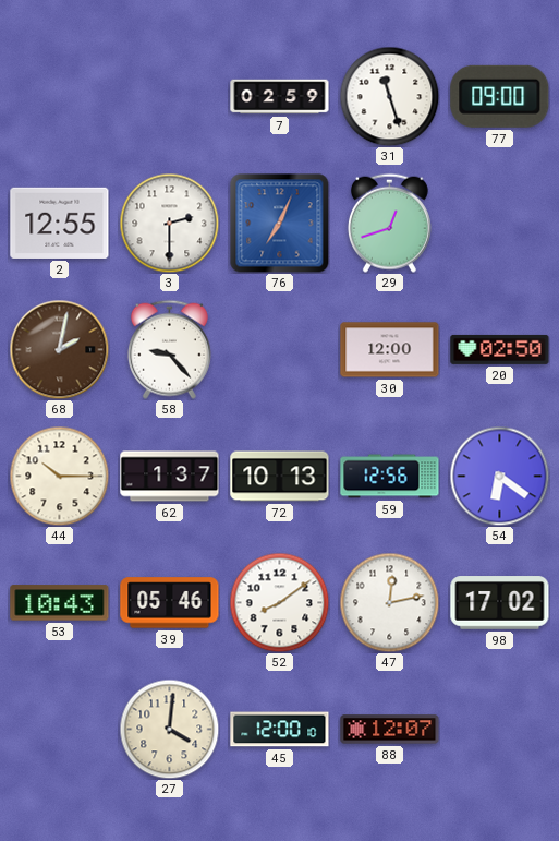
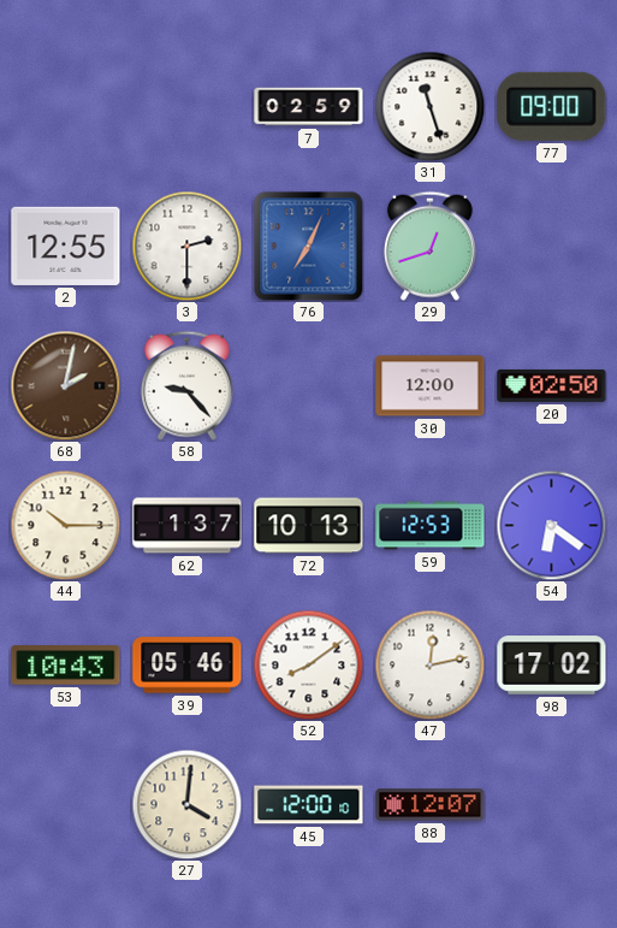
59: 12:56 -> 12:53 (431, 526)
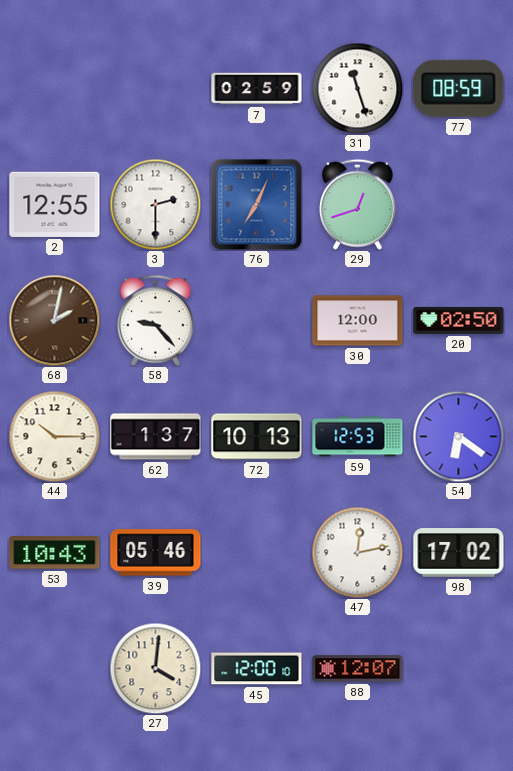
77: 09:00 -> 08:59 (459, 88)
52: 8:09 -> none (308, 664)
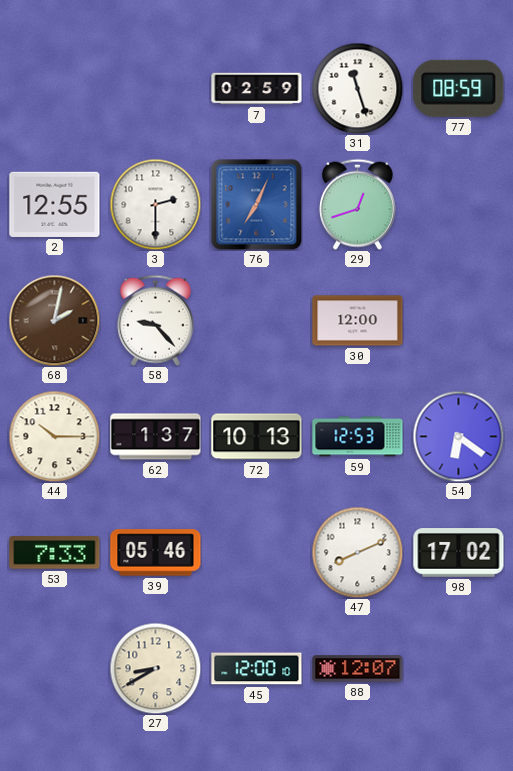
20: 02:50 -> none (459, 320)
53: 10:43 -> 7:33 (55, 553)
47: 12:13 -> 8:11 (357, 552)
27: 4:01 -> 8:40 (155, 668)
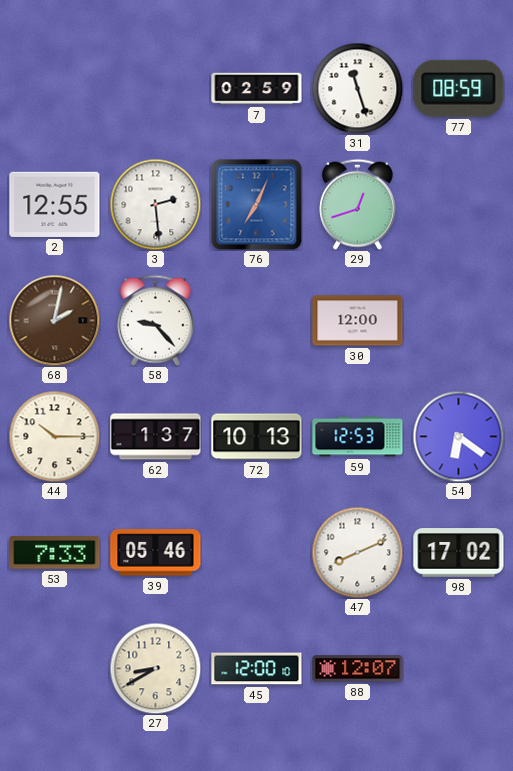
3: 2:30 -> 2:29 (155, 204)
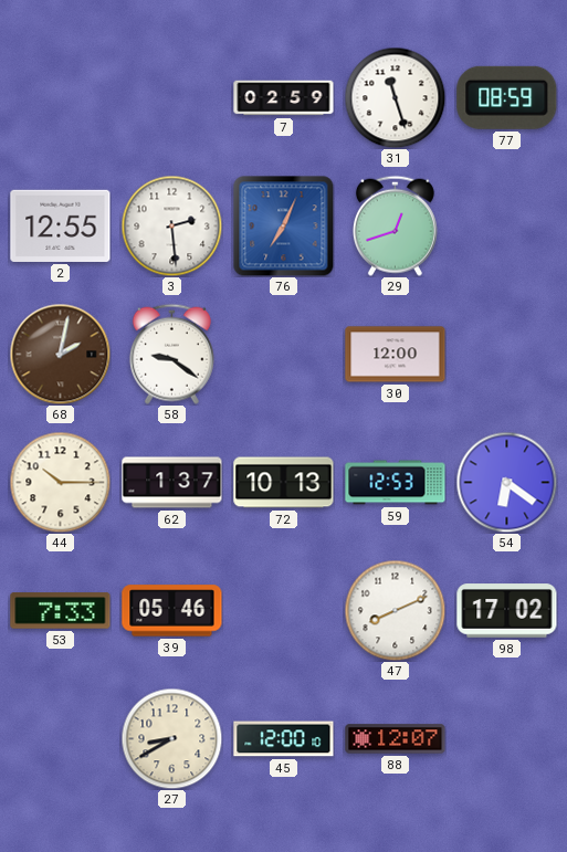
58: 9:23 -> 9:21 (171, 354)
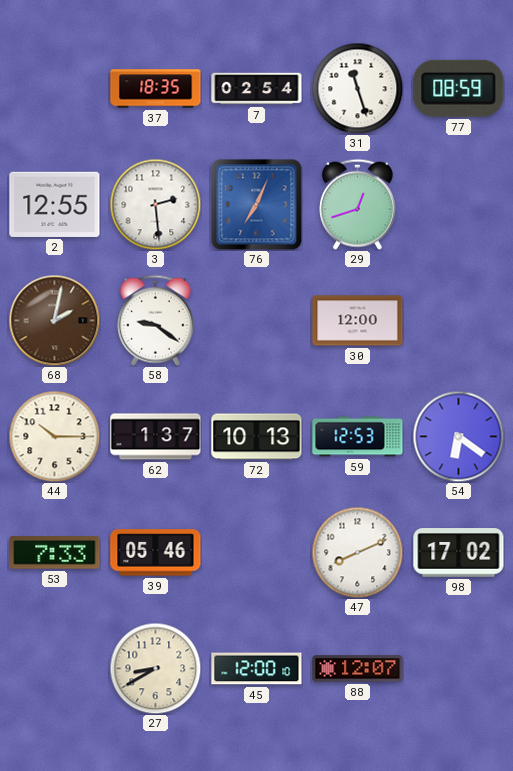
37: none -> 18:35 (156, 89)
7: 02:59 -> 02:54 (257, 89)
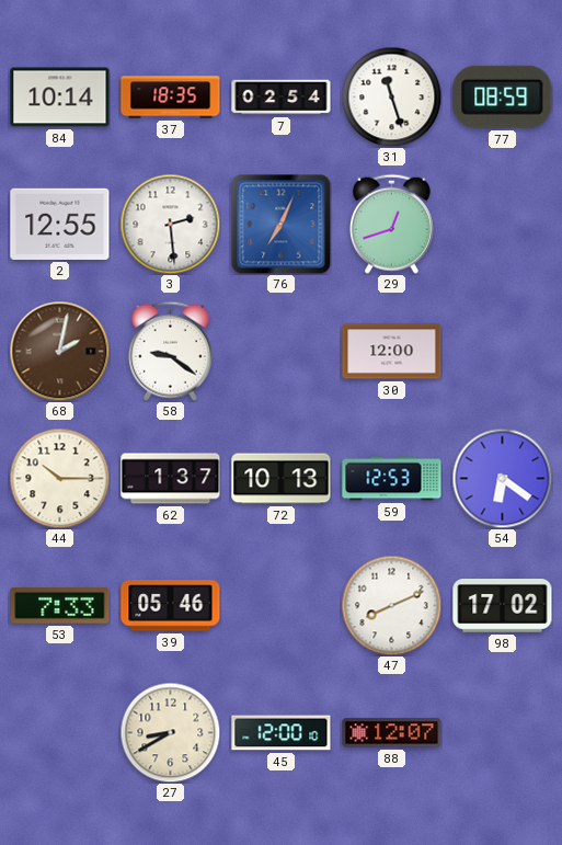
84: none -> 10:14 (60, 98)
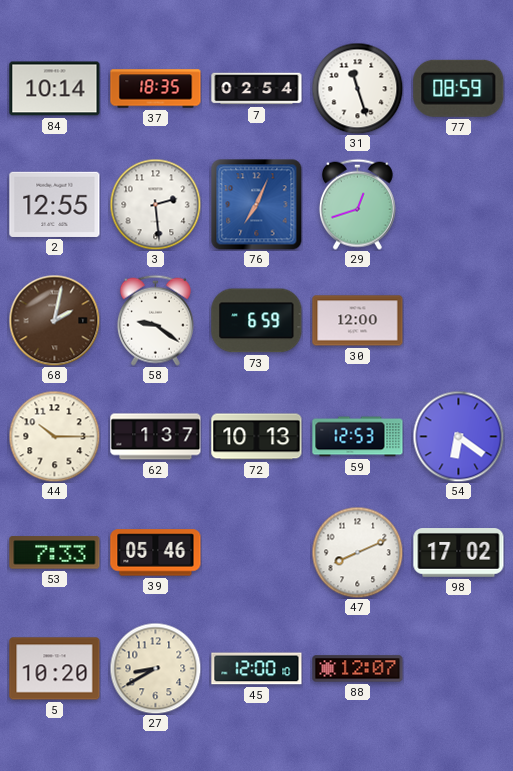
73: none -> 6:59 (257, 321)
5: none -> 10:20 (55, 669)
